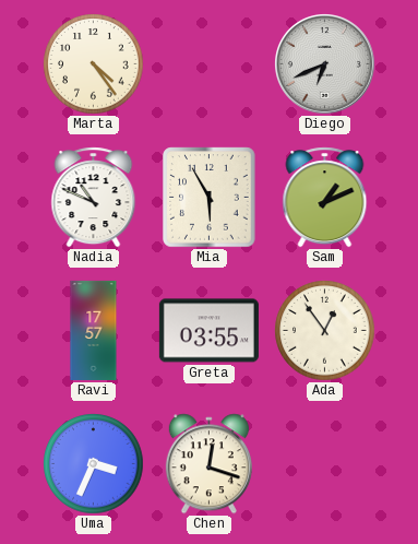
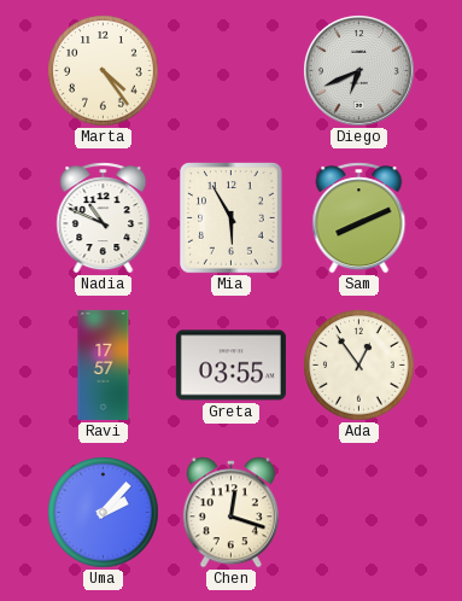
Sam: 1:11 -> 8:11 (359, 218)
Uma: 3:34 -> 2:07 (104, 513)
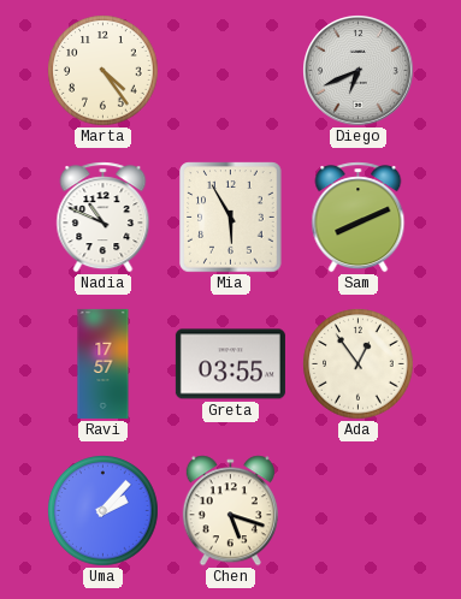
Chen: 12:18 -> 5:18 (230, 511)
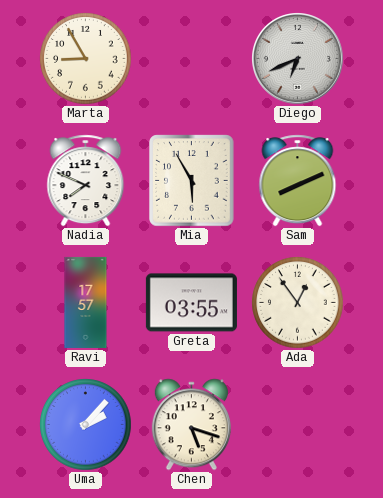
Marta: 4:24 -> 8:55 (86, 59)
Nadia: 10:49 -> 7:49 (86, 181)
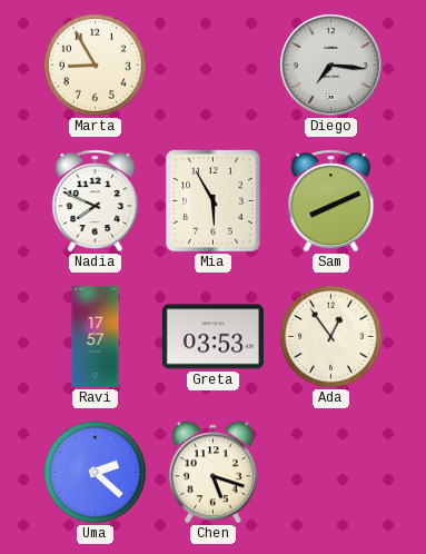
Diego: 6:41 -> 7:16 (331, 66)
Greta: 03:55 -> 03:53 (212, 337)
Uma: 2:07 -> 2:22 (96, 473)
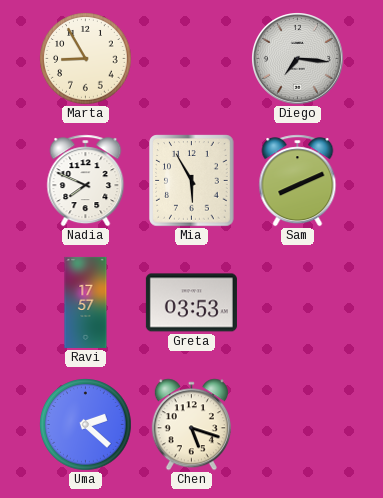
Ada: 12:54 -> none (331, 337)
